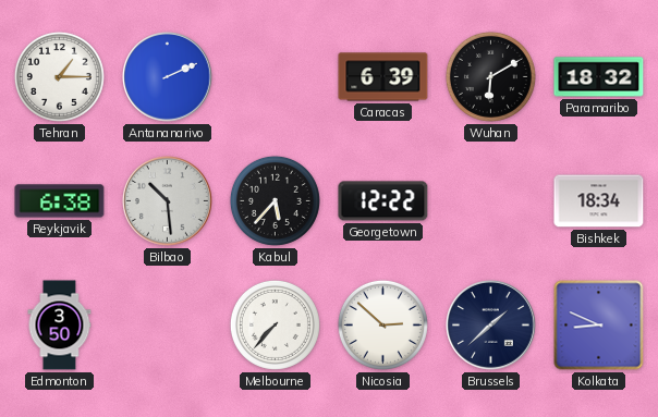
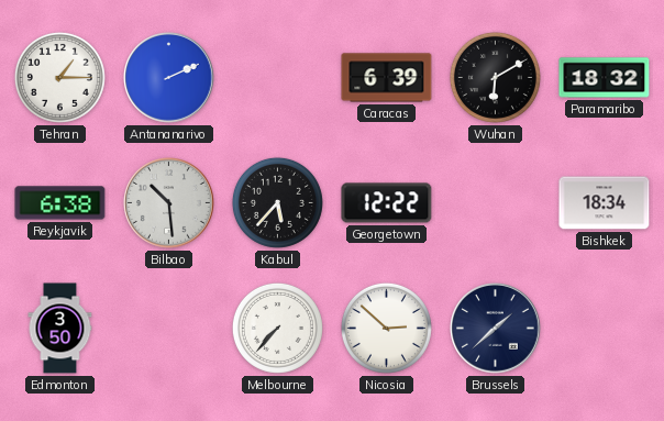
Kolkata: 8:49 -> none (599, 326)
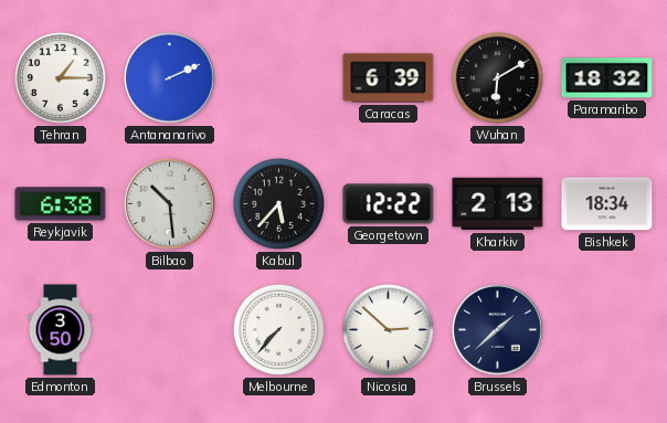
Kharkiv: none -> 2:13 (498, 204)
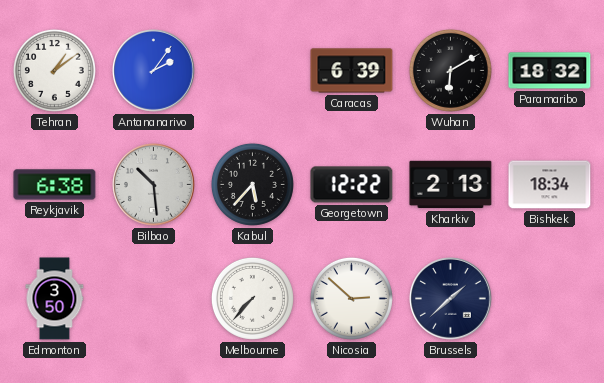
Tehran: 1:15 -> 1:09 (54, 70)
Antananarivo: 2:11 -> 2:06 (154, 71)
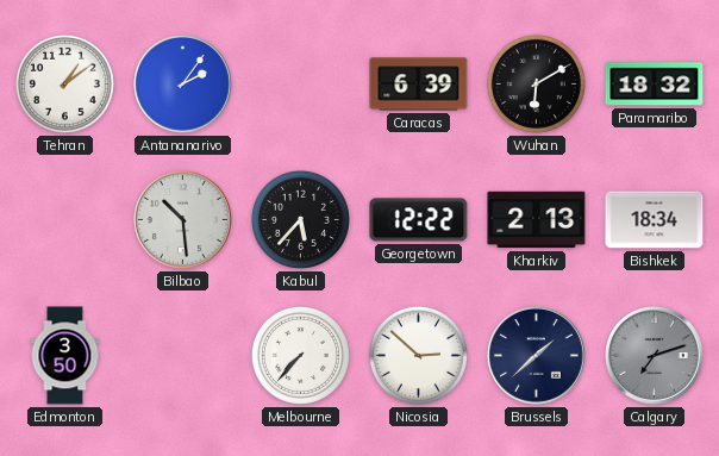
Reykjavik: 6:38 -> none (55, 185)
Calgary: none -> 7:12 (655, 356)
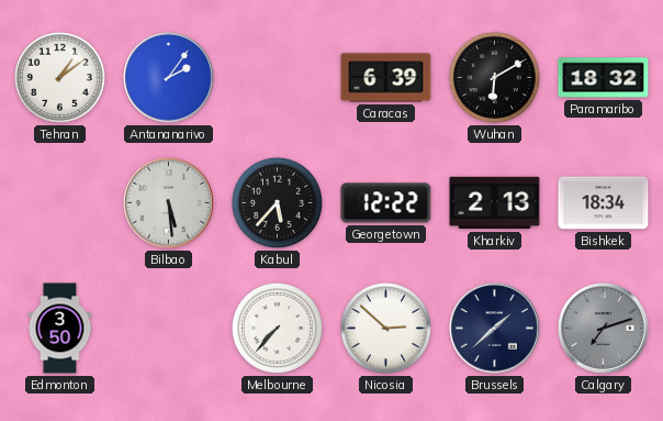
Bilbao: 10:29 -> 5:29 (169, 203)
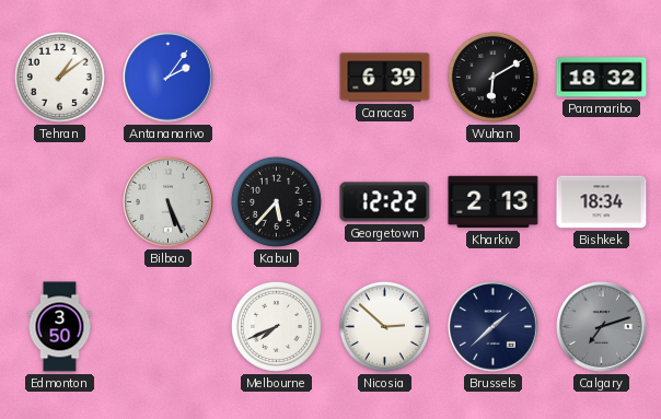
Bilbao: 5:29 -> 5:26 (169, 202)
Melbourne: 7:37 -> 7:41 (276, 326)
